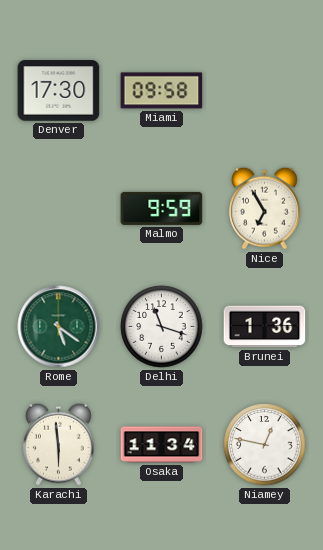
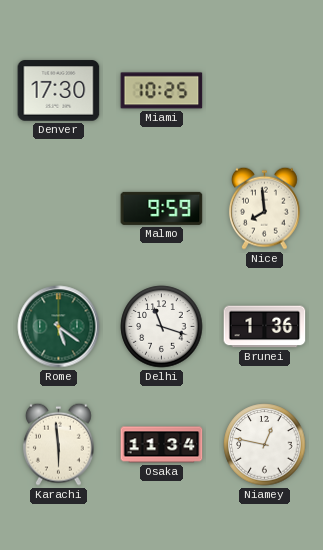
Miami: 09:58 -> 10:25 (162, 91)
Nice: 6:55 -> 7:59 (264, 208)
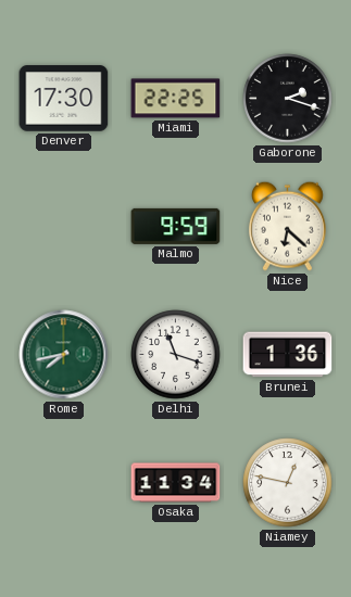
Miami: 10:25 -> 22:25 (176, 99)
Gaborone: none -> 2:18 (288, 99)
Nice: 7:59 -> 6:22 (287, 226)
Rome: 5:21 -> 7:43 (64, 355)
Karachi: 5:59 -> none (58, 444)
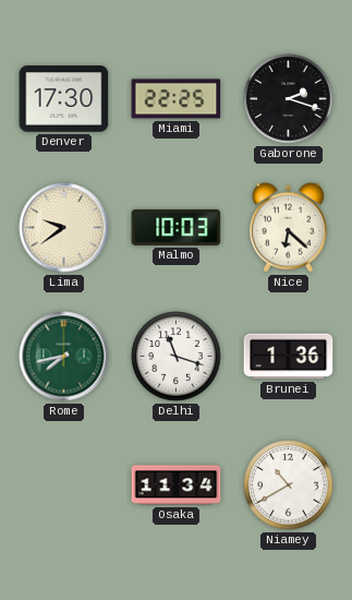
Lima: none -> 9:39 (64, 228)
Malmo: 9:59 -> 10:03 (177, 227)
Niamey: 12:47 -> 10:40 (289, 485)
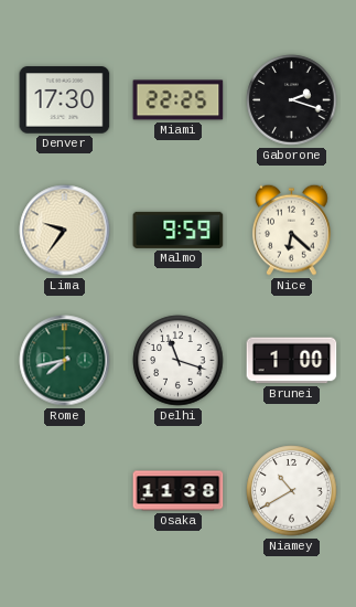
Lima: 9:39 -> 9:36 (65, 231)
Malmo: 10:03 -> 9:59 (179, 230)
Brunei: 1:36 -> 1:00 (292, 361)
Osaka: 11:34 -> 11:38 (179, 491)
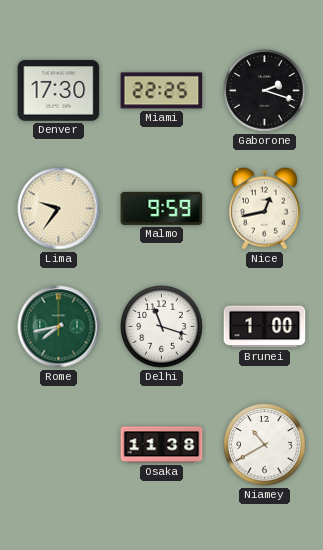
Nice: 6:22 -> 12:43 (264, 208)
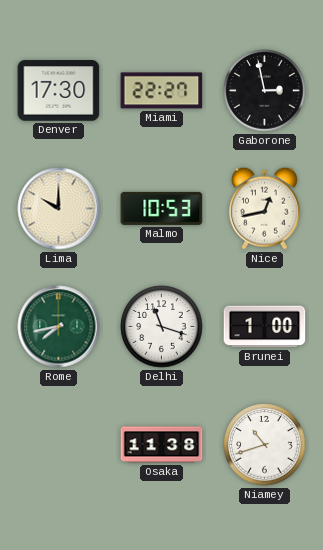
Miami: 22:25 -> 22:27 (162, 91)
Gaborone: 2:18 -> 2:58 (265, 91)
Lima: 9:36 -> 10:00 (59, 209)
Malmo: 9:59 -> 10:53 (162, 208)
Niamey: 10:40 -> 10:42 (265, 445)
